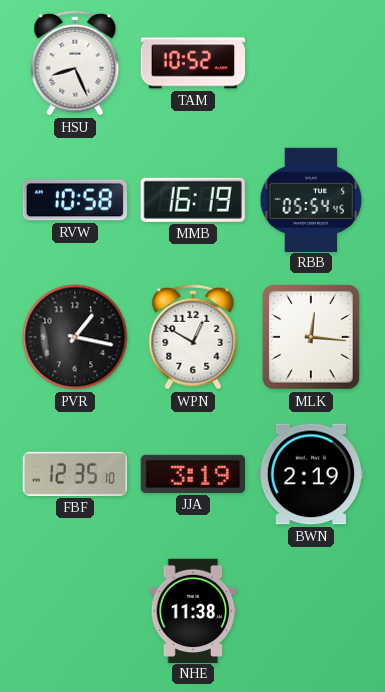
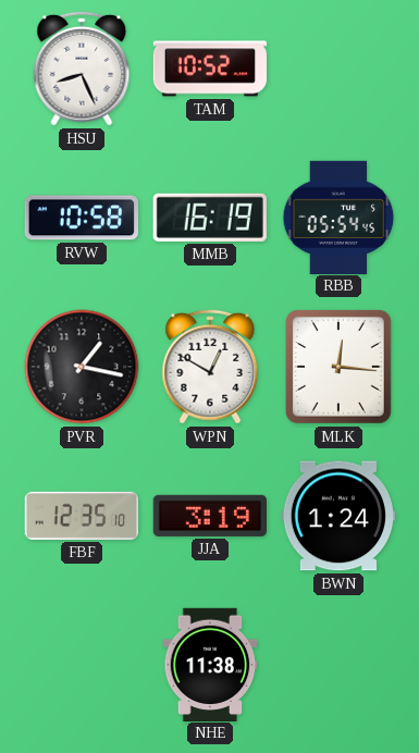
BWN: 2:19 -> 1:24 (337, 516)
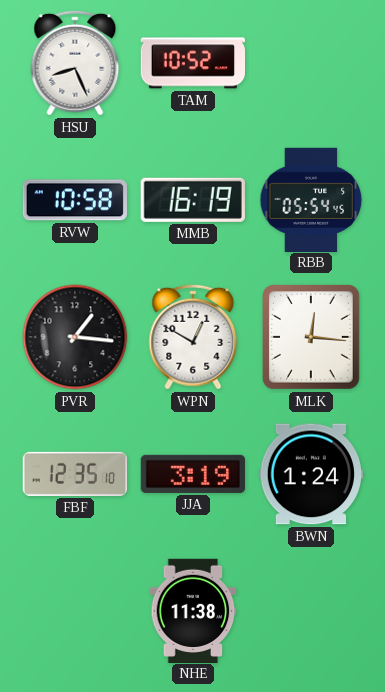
PVR: 1:17 -> 1:16 (75, 337)
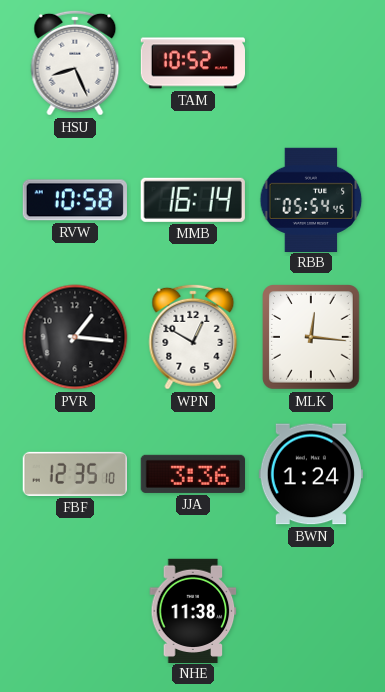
MMB: 16:19 -> 16:14 (193, 200)
JJA: 3:19 -> 3:36 (192, 474)
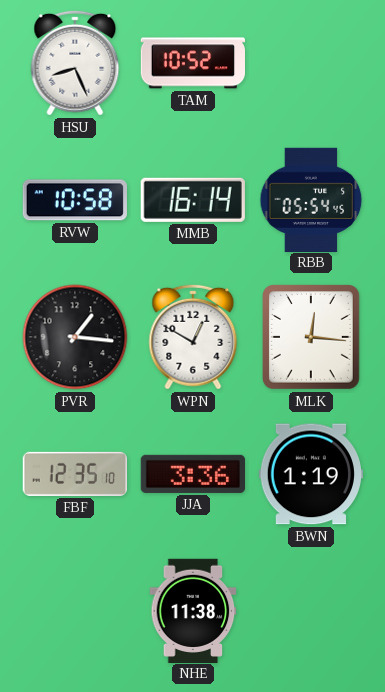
BWN: 1:24 -> 1:19 (310, 474)
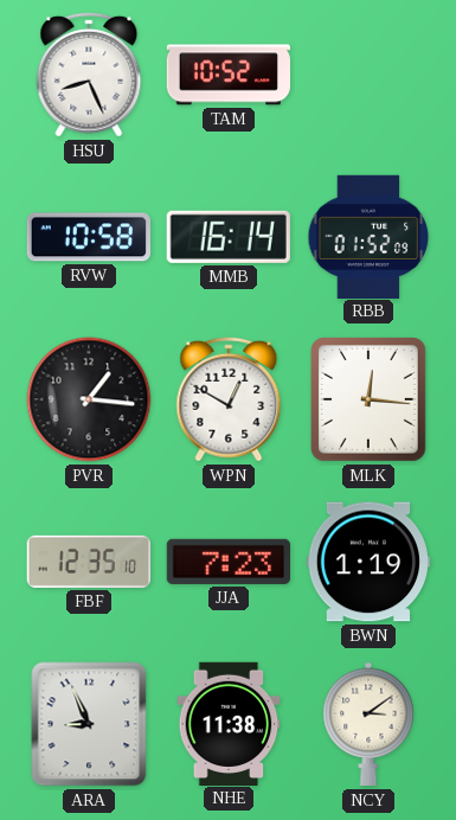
RBB: 05:54 -> 01:52 (368, 236)
JJA: 3:36 -> 7:23 (227, 562)
ARA: none -> 8:56 (89, 724)
NCY: none -> 3:09 (368, 724)
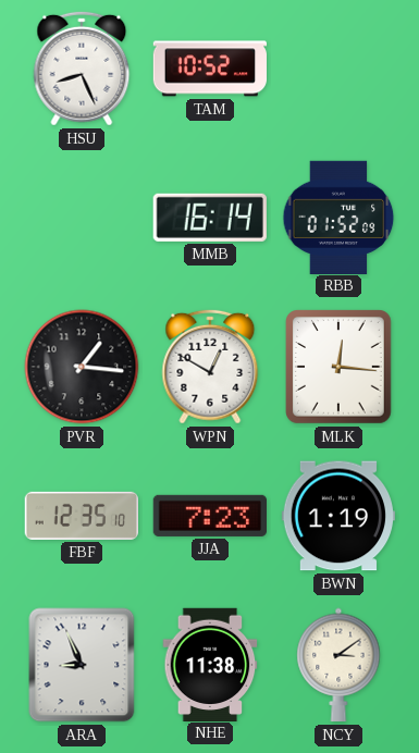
RVW: 10:58 -> none (89, 237)
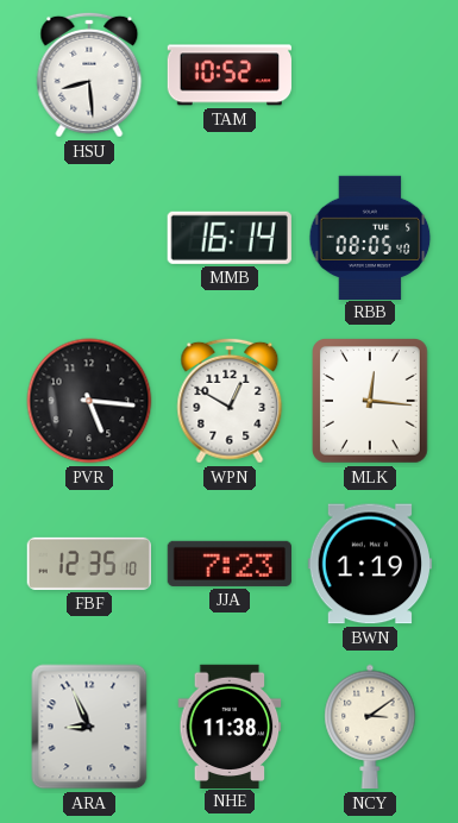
HSU: 8:26 -> 8:29 (89, 75)
RBB: 01:52 -> 08:05 (370, 237)
PVR: 1:16 -> 5:16 (89, 401)
